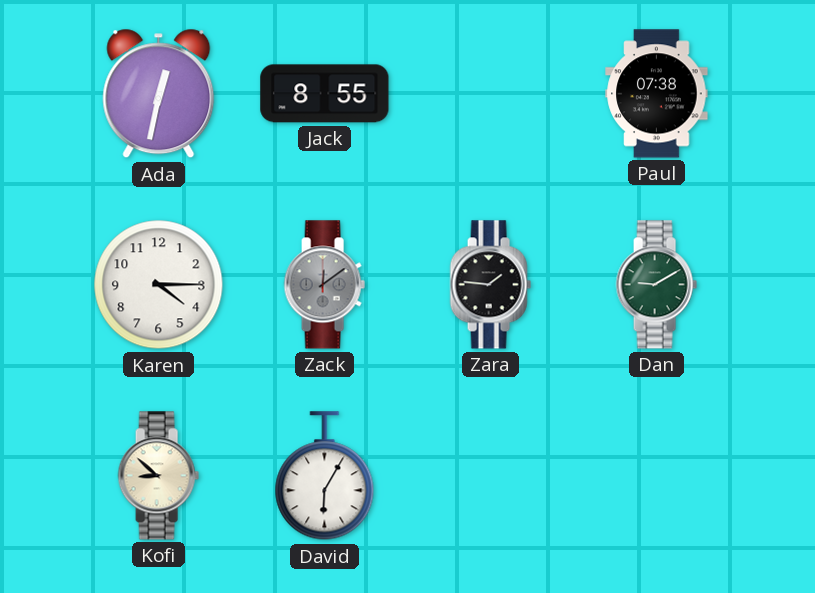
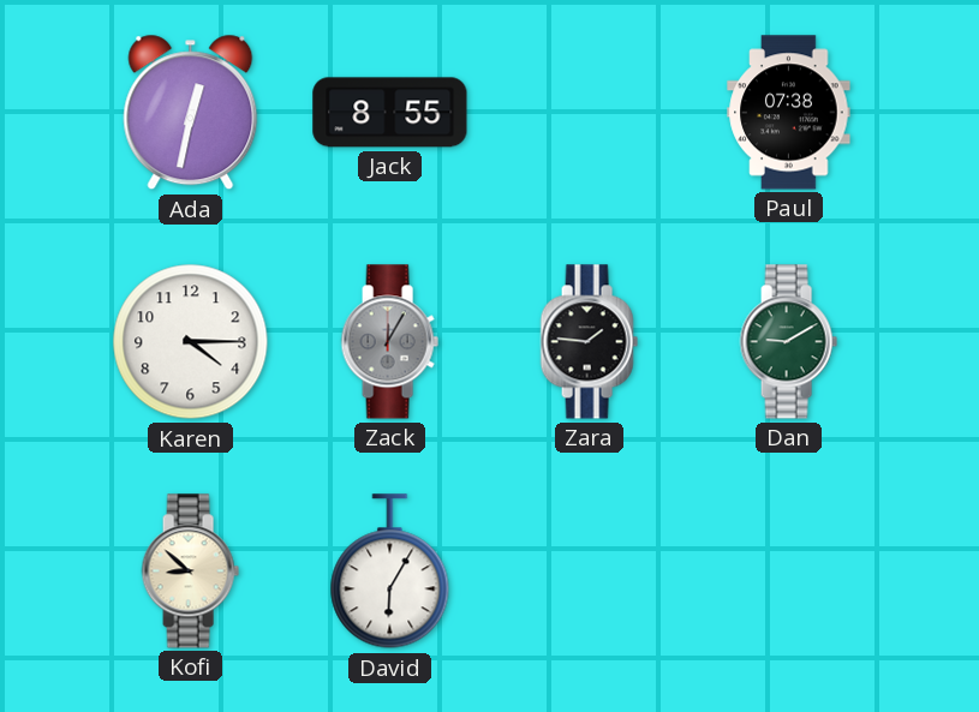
Zack: 12:09 -> 12:05 (389, 342)
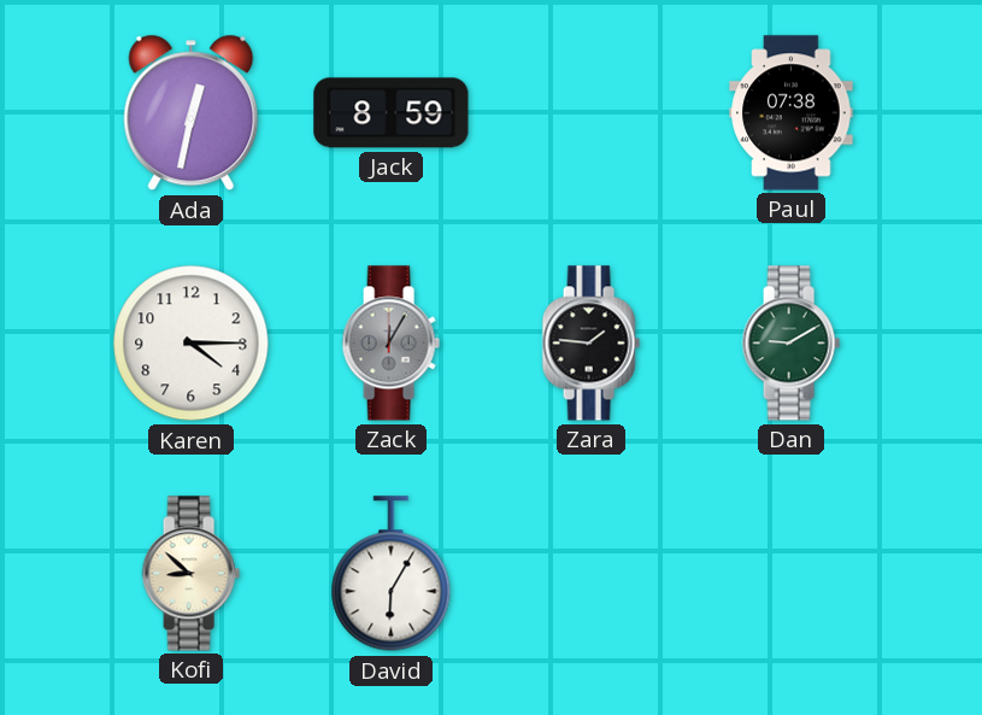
Jack: 8:55 -> 8:59 (392, 113)
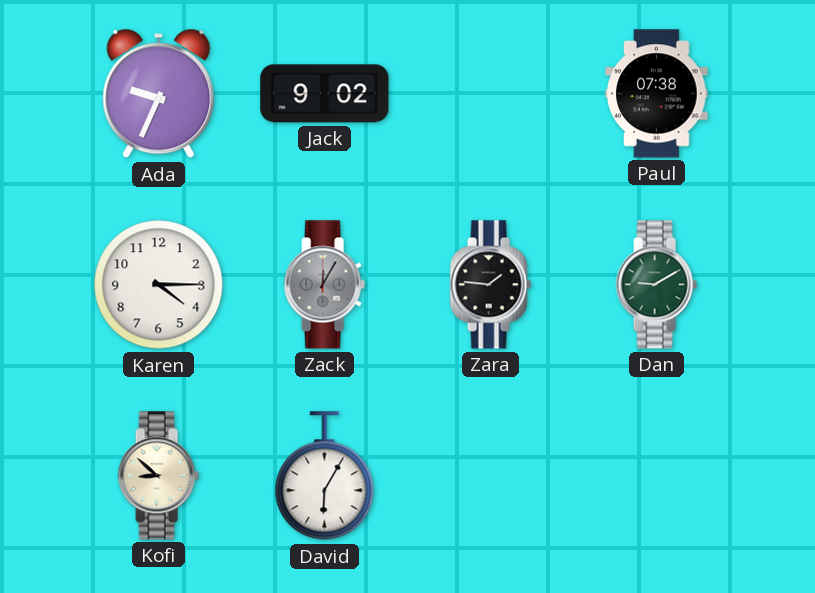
Ada: 12:32 -> 9:34 (159, 94)
Jack: 8:59 -> 9:02 (325, 94)
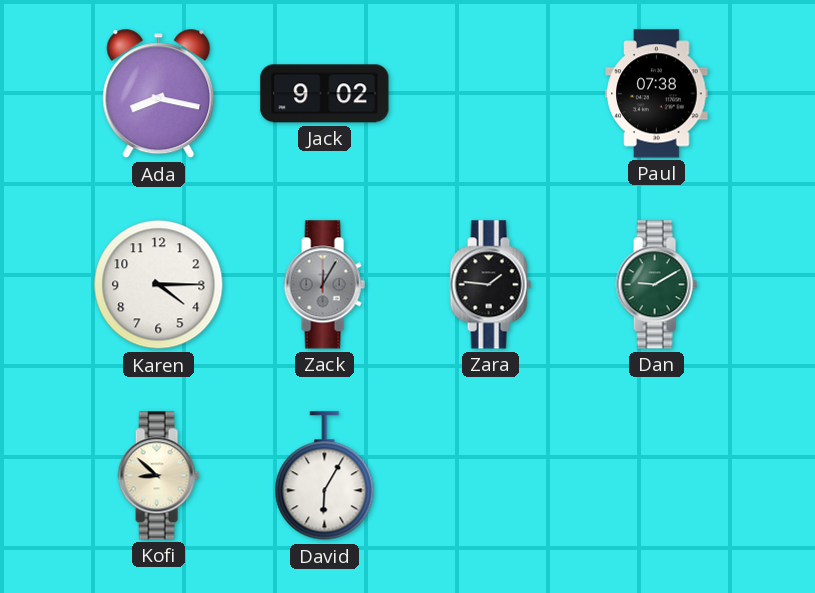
Ada: 9:34 -> 8:17 (159, 94)
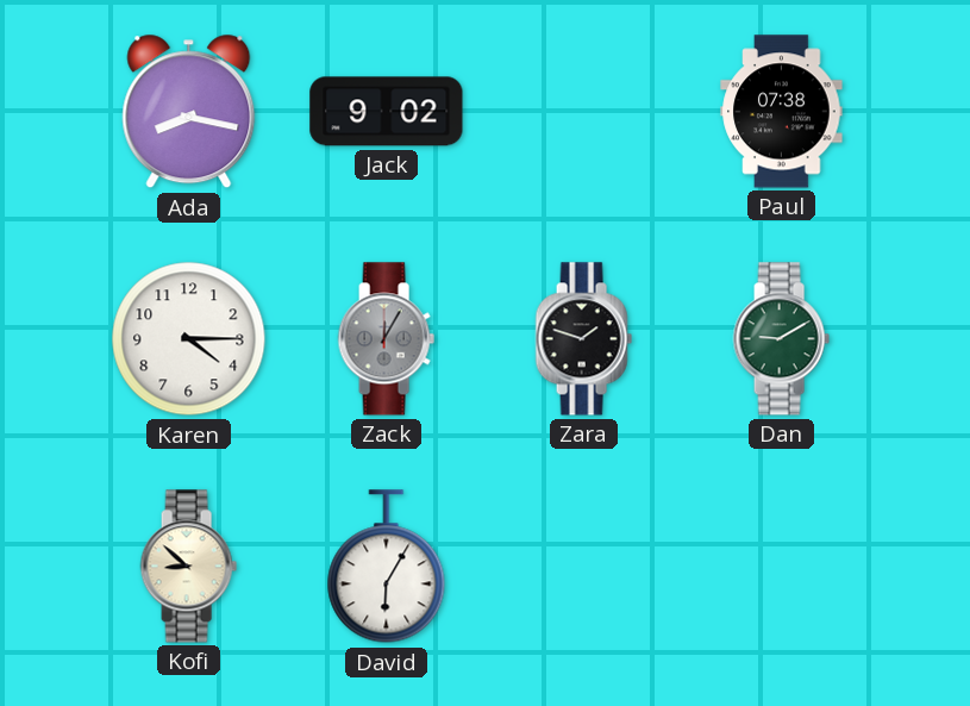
Zara: 1:46 -> 1:48 (583, 339)
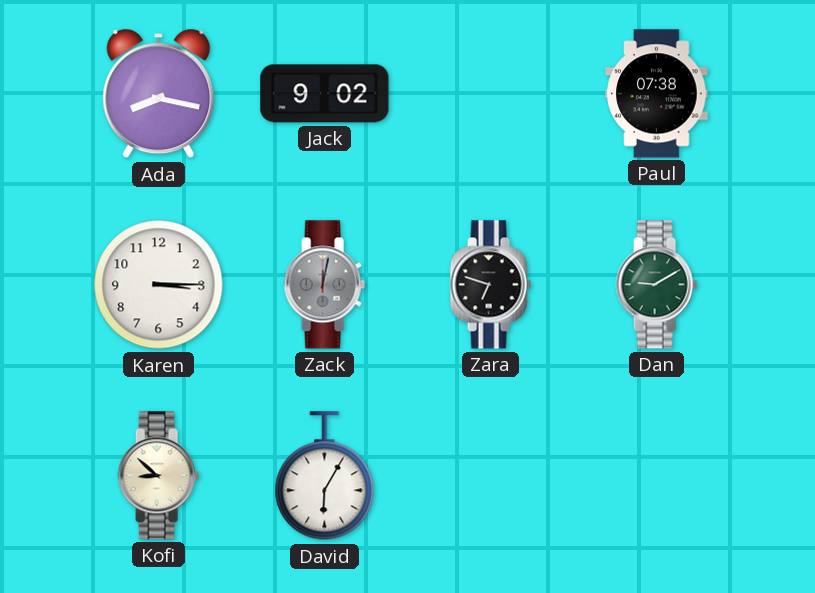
Karen: 4:15 -> 3:15 (159, 285)
Zack: 12:05 -> 12:02 (324, 285)
Zara: 1:48 -> 6:48 (490, 285)
